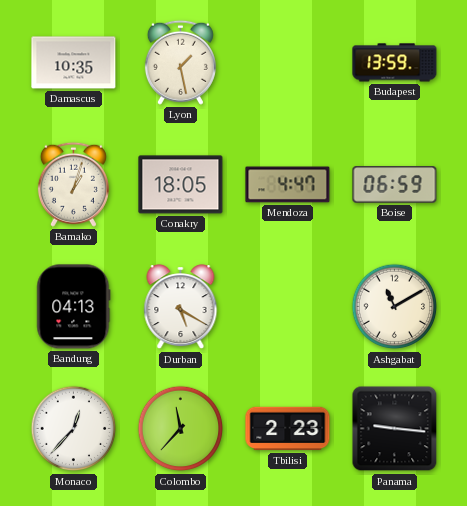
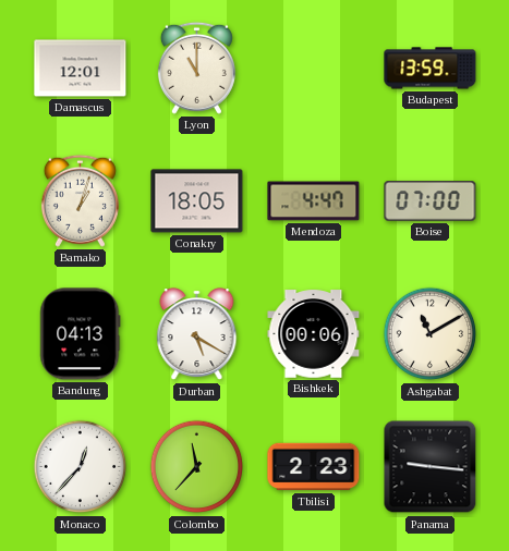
Damascus: 10:35 -> 12:01 (81, 69)
Lyon: 1:28 -> 11:00 (196, 68)
Boise: 06:59 -> 07:00 (431, 201)
Bishkek: none -> 00:06 (314, 334)
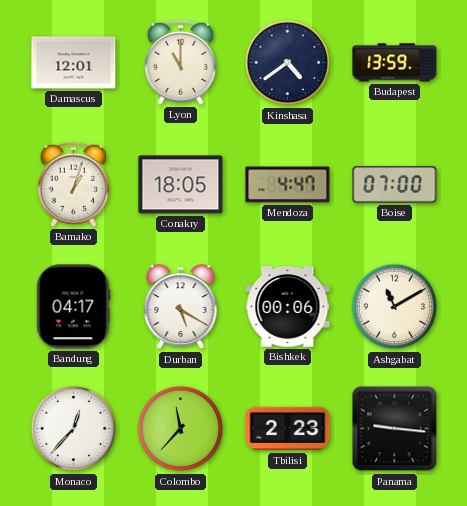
Kinshasa: none -> 4:39 (288, 63)
Bandung: 04:13 -> 04:17 (74, 307)
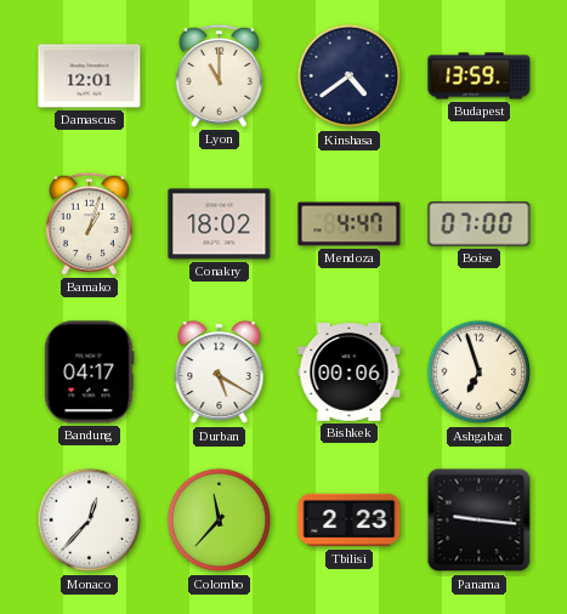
Conakry: 18:05 -> 18:02 (220, 224)
Ashgabat: 11:10 -> 6:57 (480, 373)
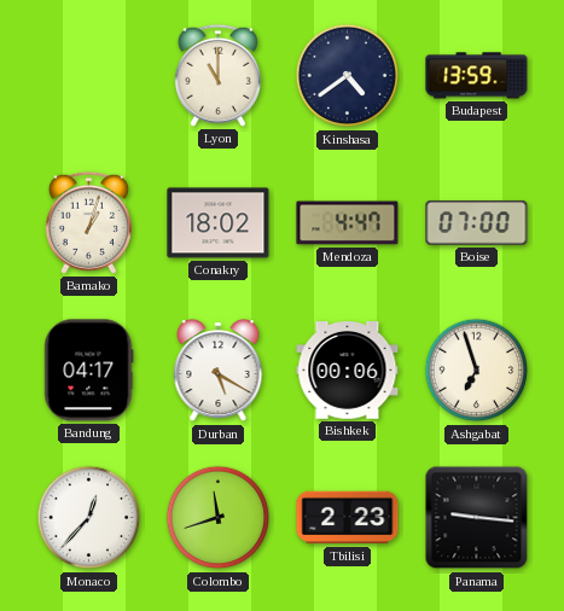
Damascus: 12:01 -> none (90, 76)
Colombo: 11:37 -> 11:42 (219, 518)
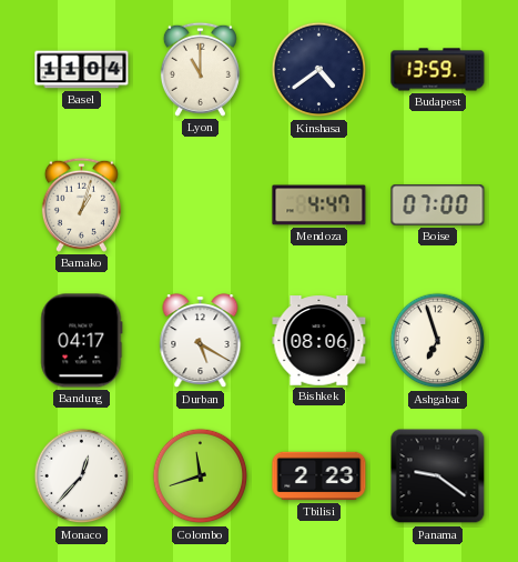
Basel: none -> 11:04 (82, 70)
Conakry: 18:02 -> none (219, 223)
Bishkek: 00:06 -> 08:06 (319, 341)
Panama: 9:16 -> 9:21 (438, 476)
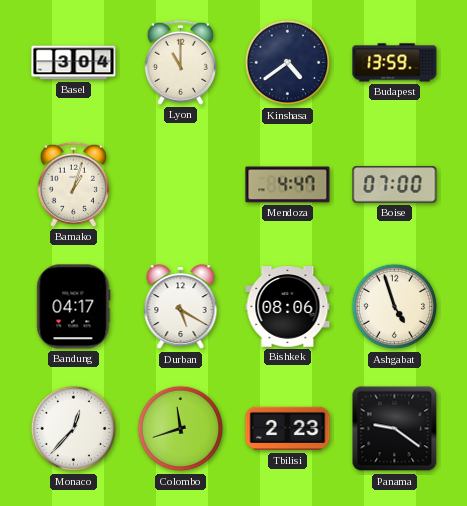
Basel: 11:04 -> 3:04 (74, 63)
Ashgabat: 6:57 -> 4:57 (395, 307)
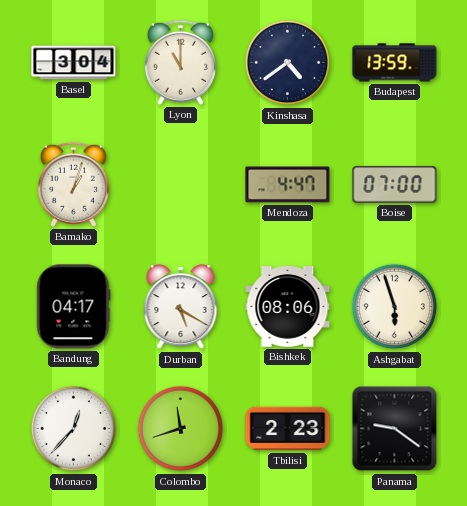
Ashgabat: 4:57 -> 5:57 (395, 307)
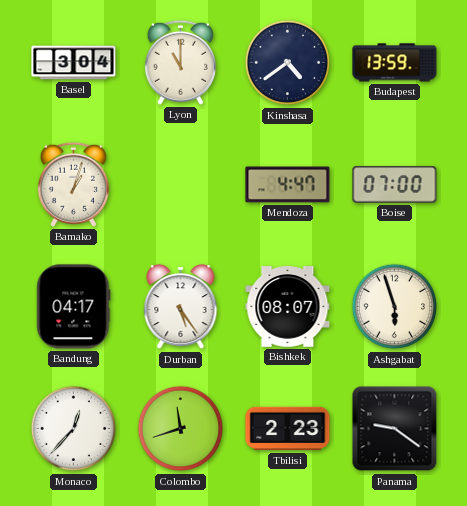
Durban: 5:20 -> 5:24 (181, 307)
Bishkek: 08:06 -> 08:07 (288, 307)
